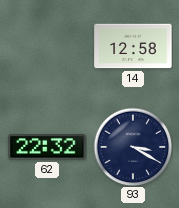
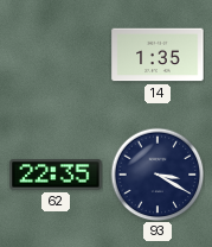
14: 12:58 -> 1:35 (158, 55)
62: 22:32 -> 22:35 (56, 175)
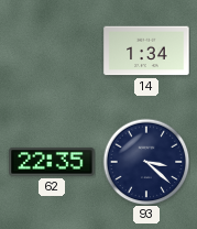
14: 1:35 -> 1:34 (146, 51)
93: 3:20 -> 3:22 (146, 162)
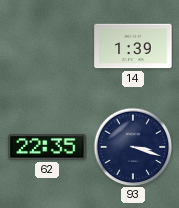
14: 1:34 -> 1:39 (133, 46)
93: 3:22 -> 3:18 (133, 147)
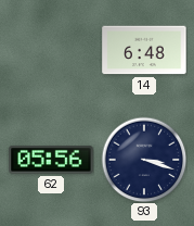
14: 1:39 -> 6:48 (144, 50)
62: 22:35 -> 05:56 (51, 160)
